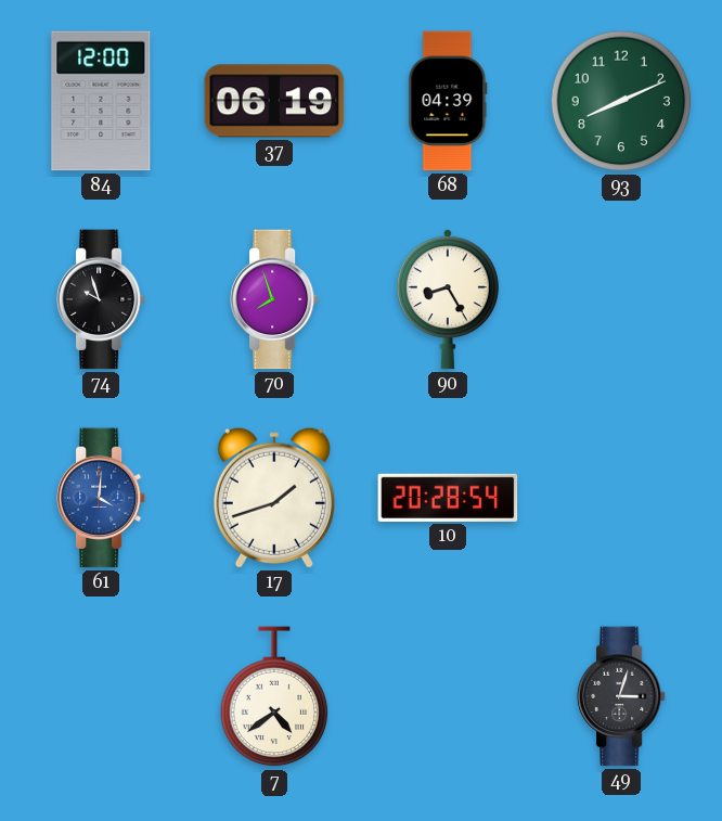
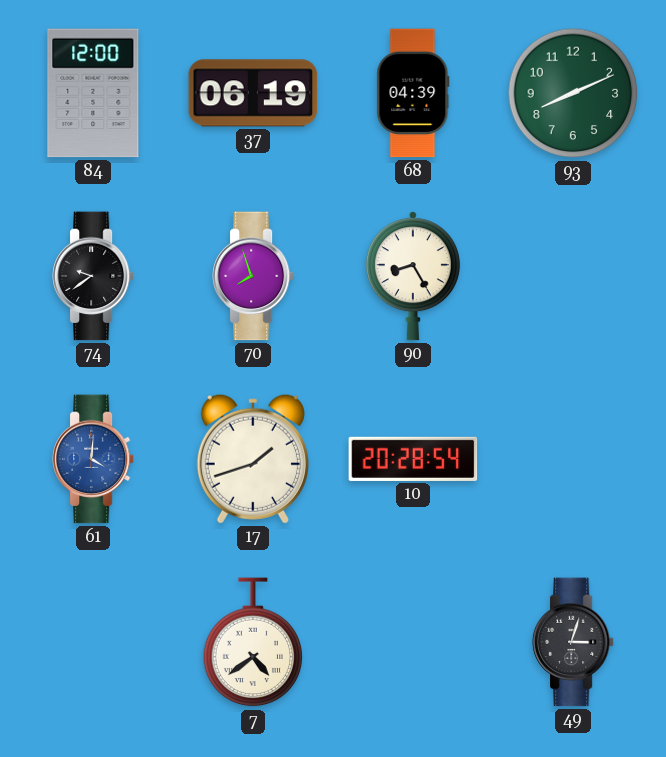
74: 9:57 -> 9:39 (93, 276)
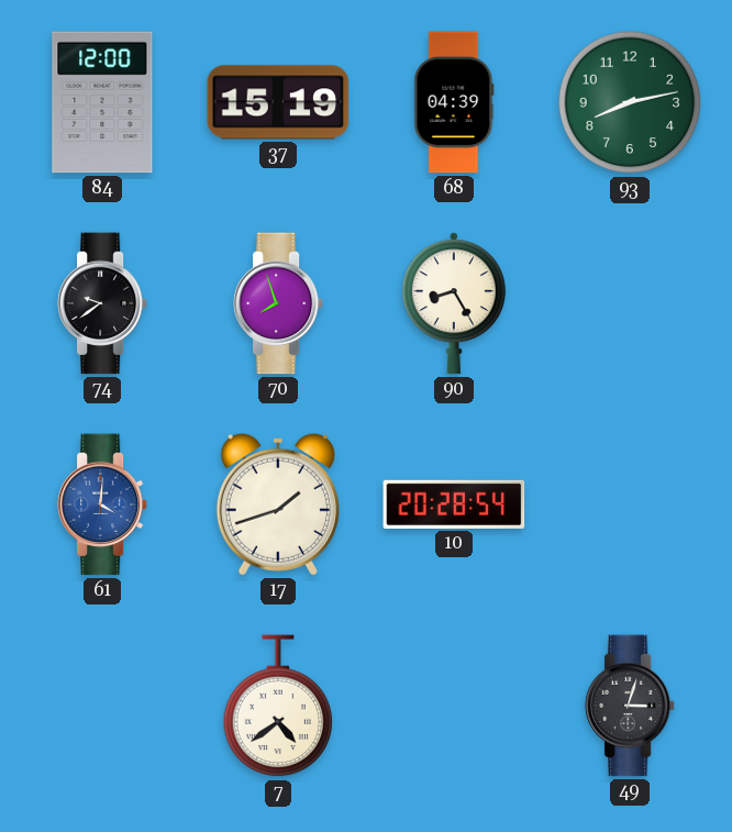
37: 06:19 -> 15:19 (278, 102)
93: 8:11 -> 8:13 (630, 102)
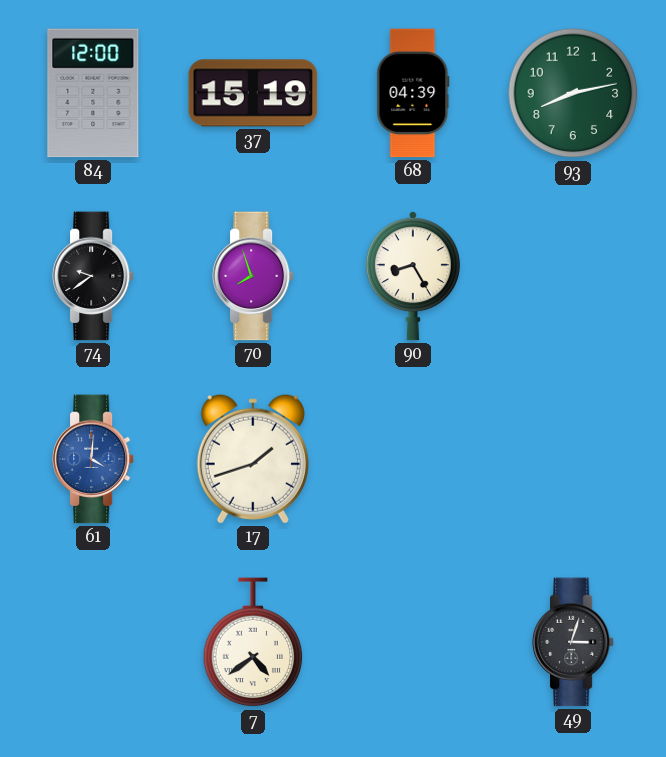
10: 20:28 -> none (454, 504)
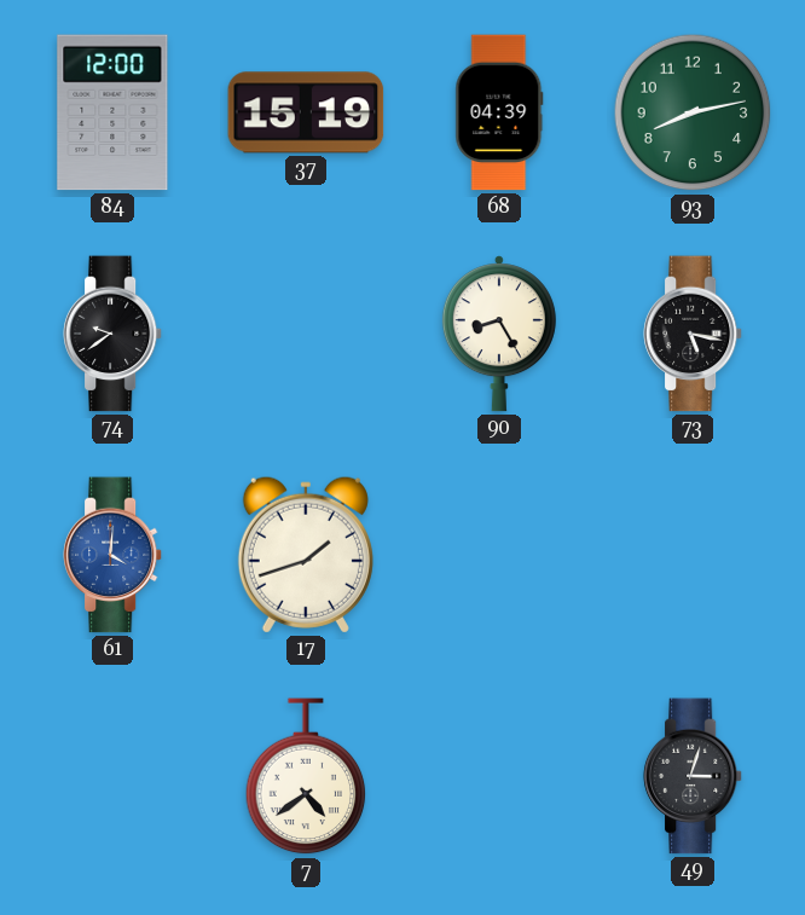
70: 7:57 -> none (253, 276)
73: none -> 5:17 (693, 334)
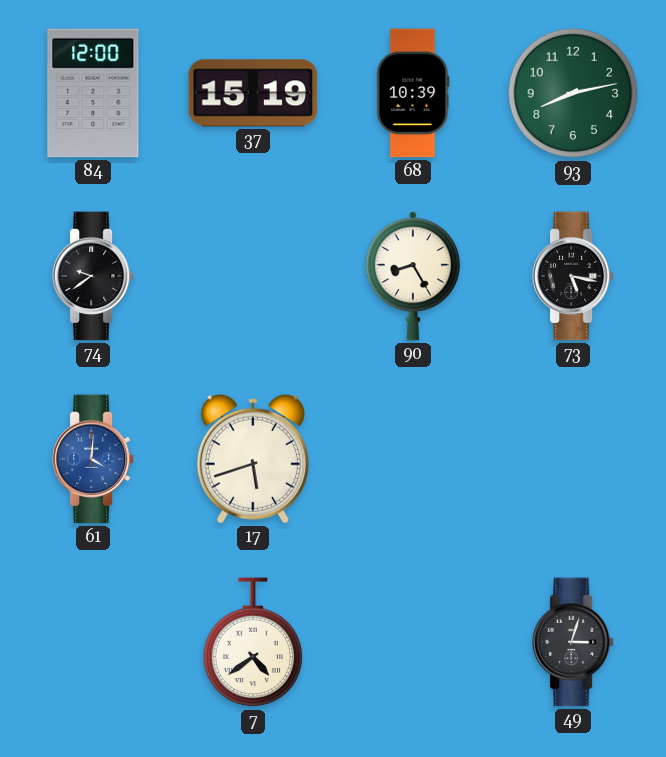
68: 04:39 -> 10:39 (413, 93)
17: 1:42 -> 5:42 (253, 459)
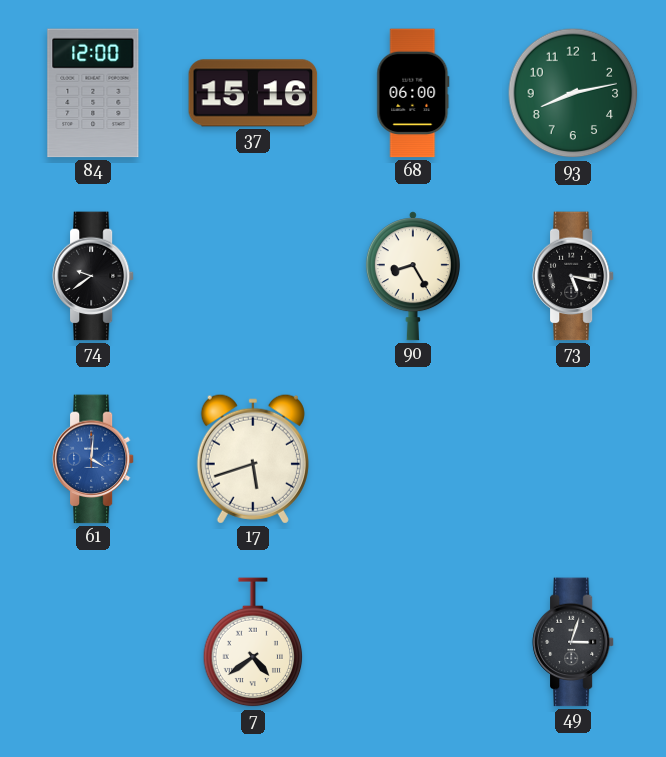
37: 15:19 -> 15:16 (253, 93)
68: 10:39 -> 06:00 (413, 93)
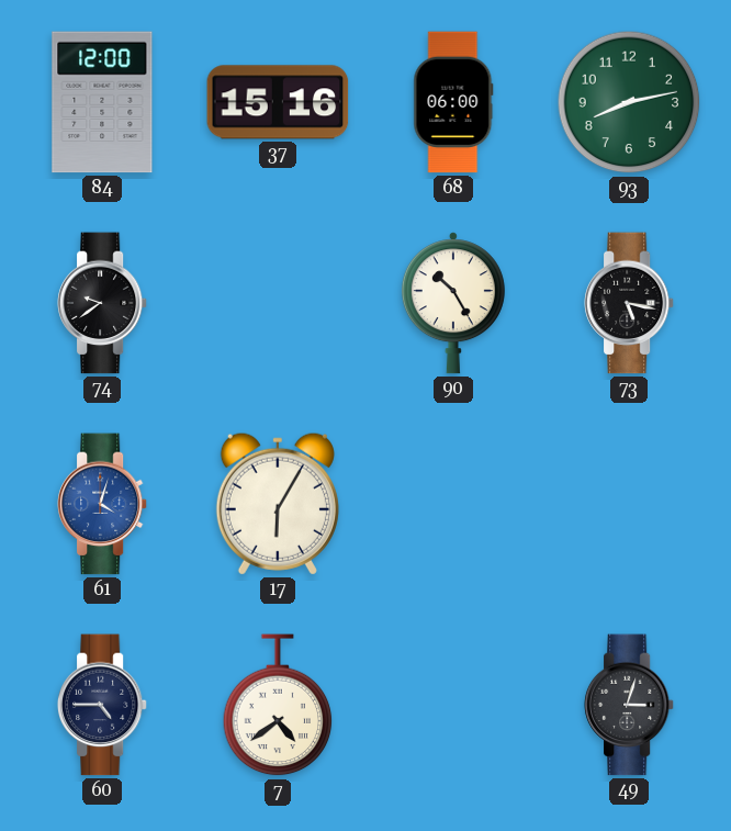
90: 8:25 -> 10:25 (453, 303)
61: 4:01 -> 4:03 (102, 504)
17: 5:42 -> 6:05 (278, 504)
60: none -> 4:45 (102, 705)
